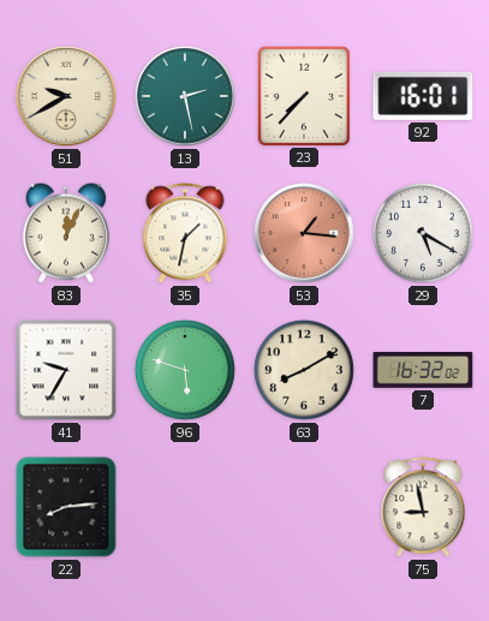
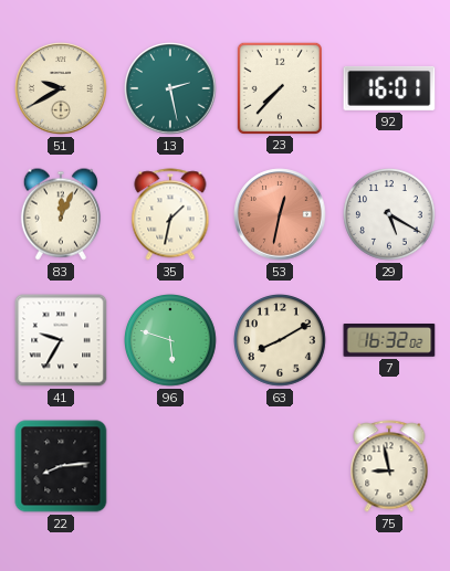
53: 1:16 -> 12:32 (280, 214)
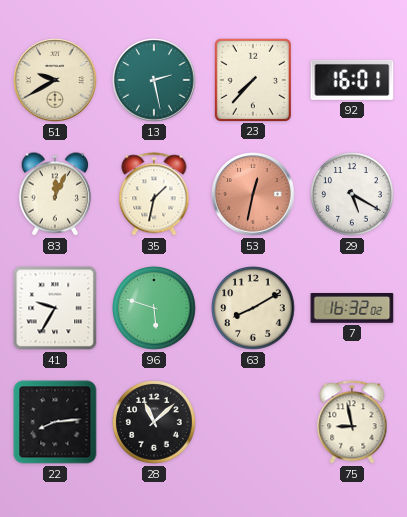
28: none -> 11:08 (155, 423)
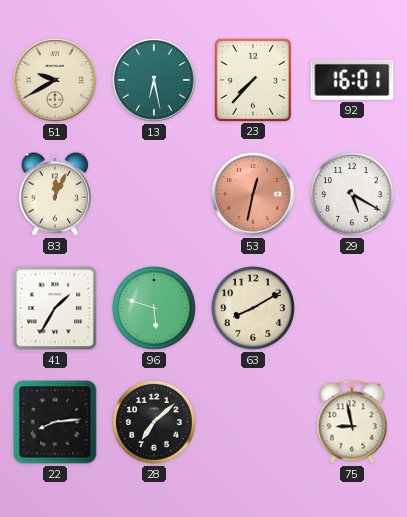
13: 2:28 -> 6:28 (154, 80)
35: 1:32 -> none (154, 194)
41: 9:35 -> 1:35 (55, 308)
7: 16:32 -> none (352, 309)
28: 11:08 -> 7:08 (155, 423)
